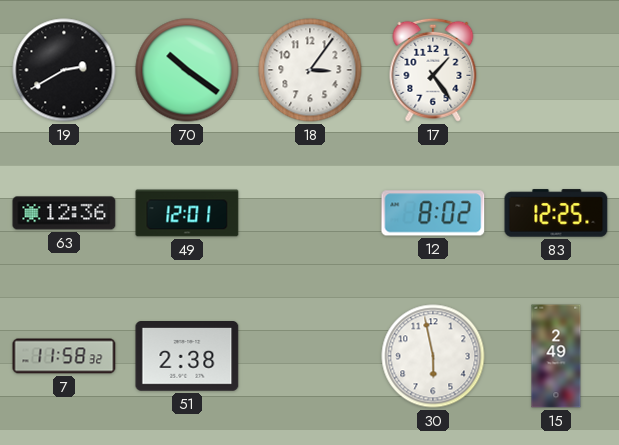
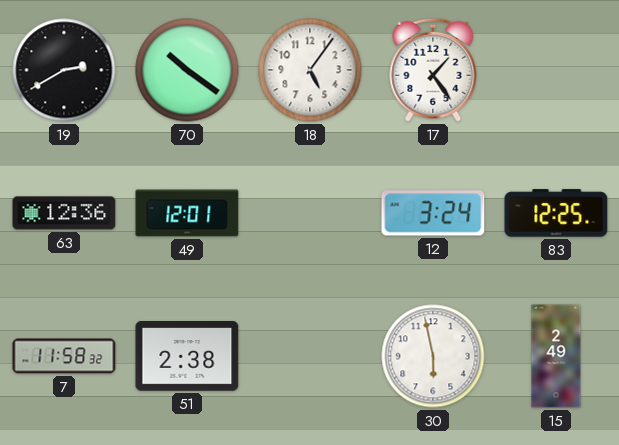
18: 3:06 -> 5:06 (310, 70)
12: 8:02 -> 3:24 (433, 213)
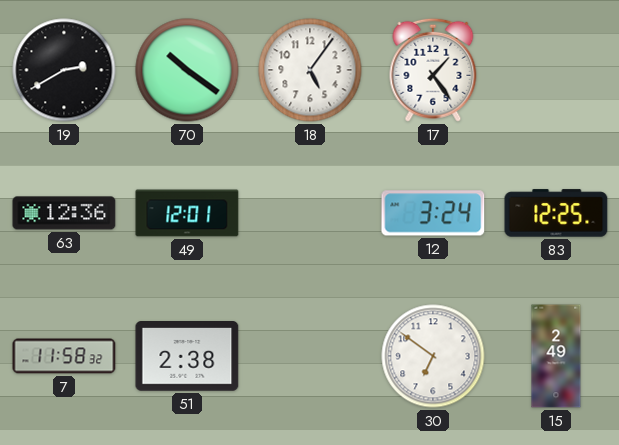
30: 5:58 -> 6:51 (433, 356)
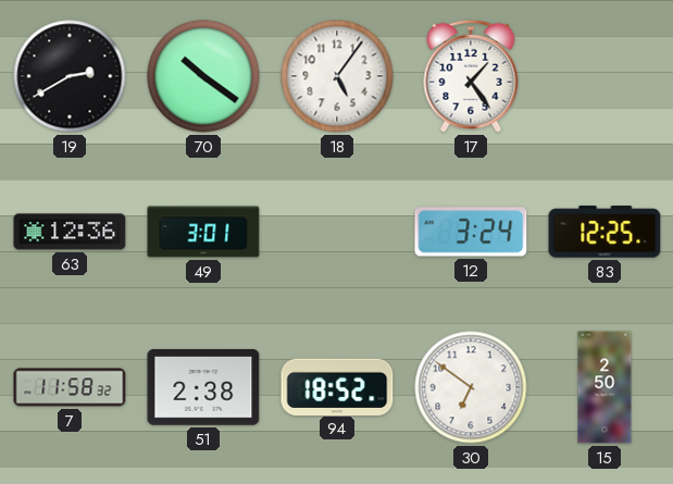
49: 12:01 -> 3:01 (203, 232)
94: none -> 18:52 (337, 386)
15: 2:49 -> 2:50 (605, 387)
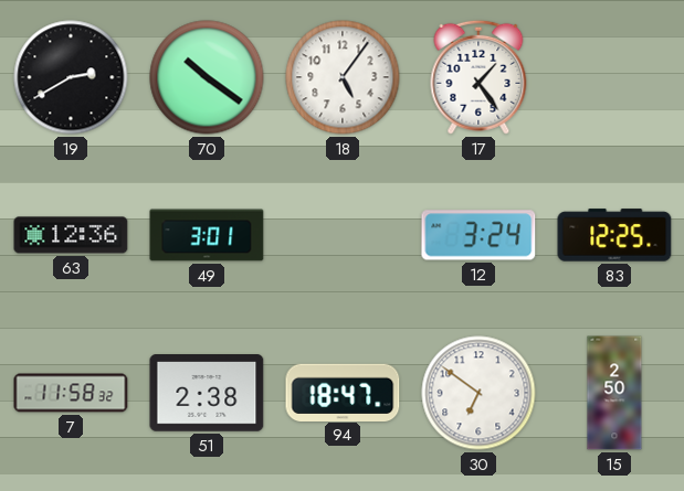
94: 18:52 -> 18:47 (343, 392)
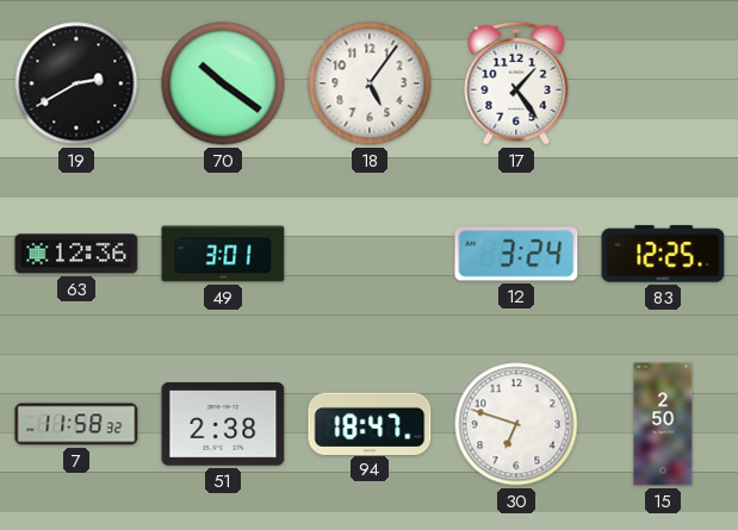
30: 6:51 -> 6:48 (516, 424)
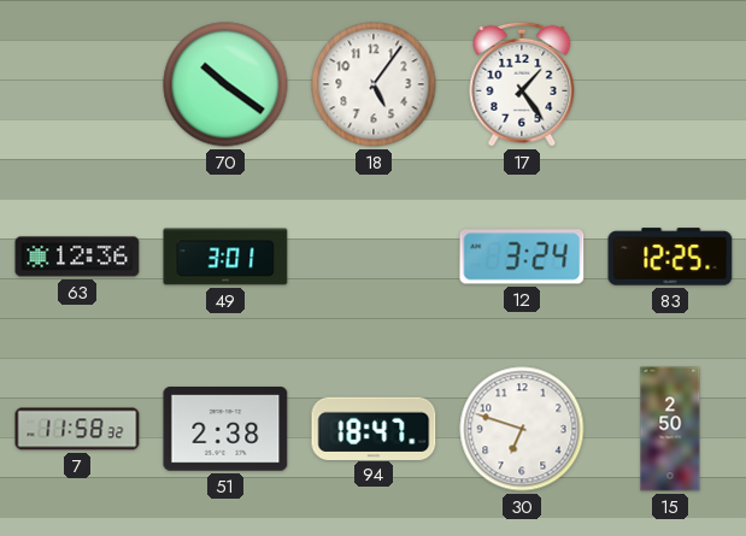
19: 2:40 -> none (76, 83)
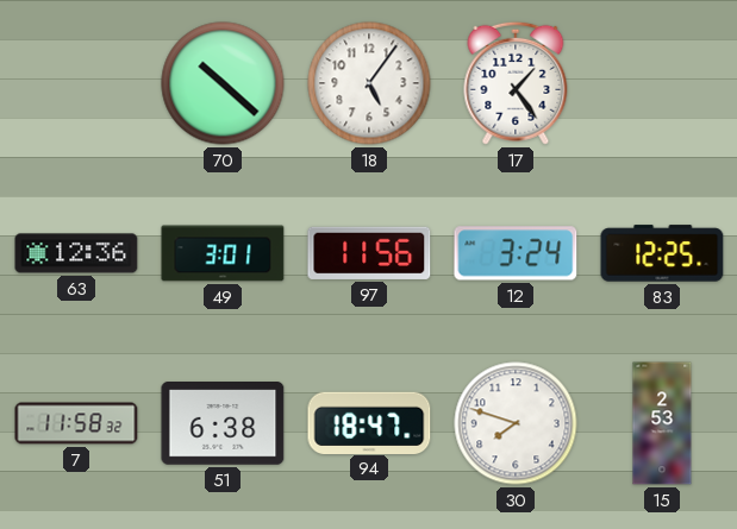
70: 10:21 -> 10:22 (223, 83)
97: none -> 11:56 (369, 253)
51: 2:38 -> 6:38 (223, 423)
30: 6:48 -> 7:48 (516, 423)
15: 2:50 -> 2:53 (662, 423)
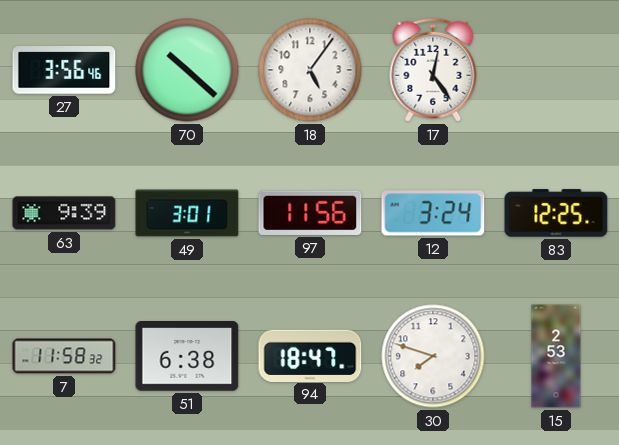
27: none -> 3:56 (64, 70)
17: 1:24 -> 12:24 (433, 70)
63: 12:36 -> 9:39 (64, 213)
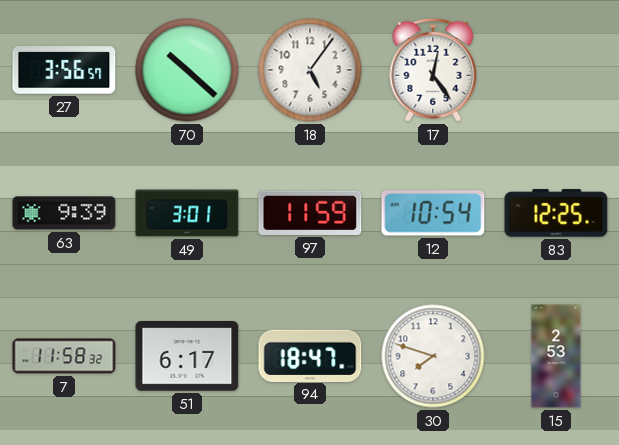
27: 3:56:46 -> 3:56:57 (64, 70)
97: 11:56 -> 11:59 (310, 213)
12: 3:24 -> 10:54 (433, 213)
51: 6:38 -> 6:17 (187, 356)
